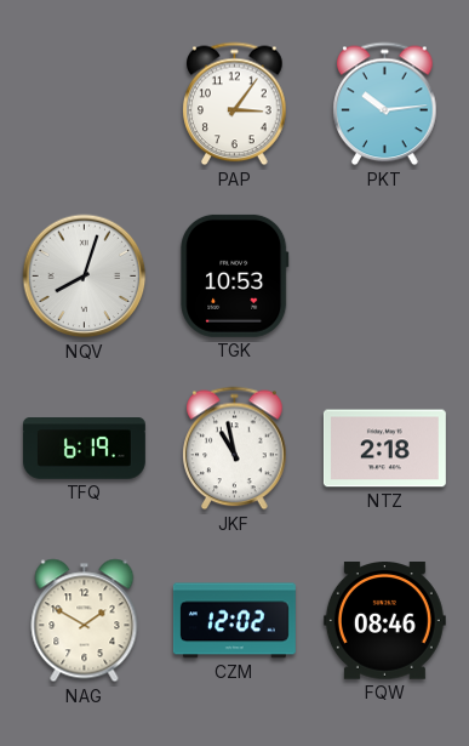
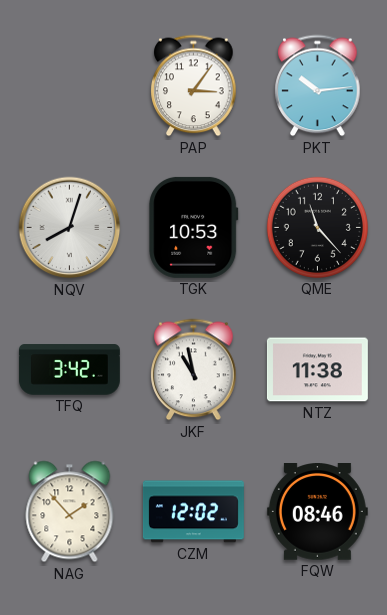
QME: none -> 11:23 (317, 227)
TFQ: 6:19 -> 3:42 (69, 370)
NTZ: 2:18 -> 11:38 (317, 370)
NAG: 1:50 -> 1:53 (70, 512)
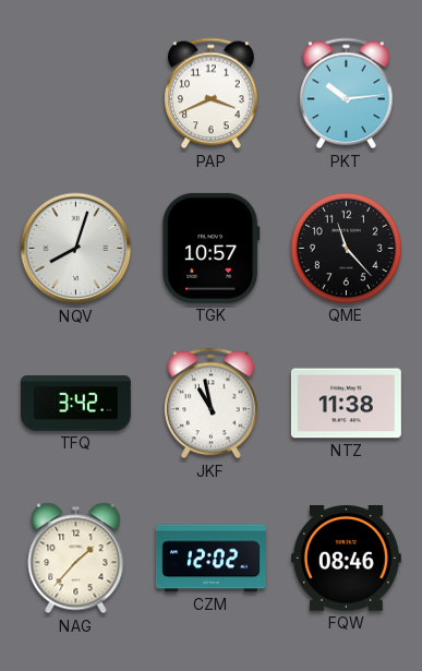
PAP: 3:06 -> 3:41 (212, 94)
TGK: 10:53 -> 10:57 (212, 248)
NAG: 1:53 -> 1:37 (76, 559)
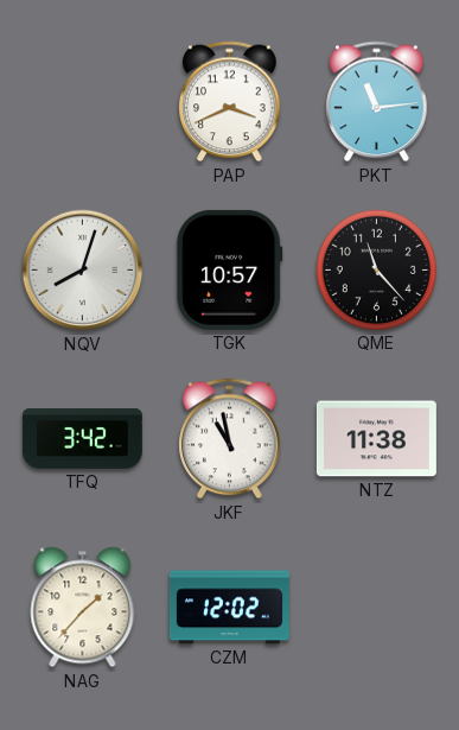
PKT: 10:14 -> 11:14 (377, 102)
FQW: 08:46 -> none (346, 559)
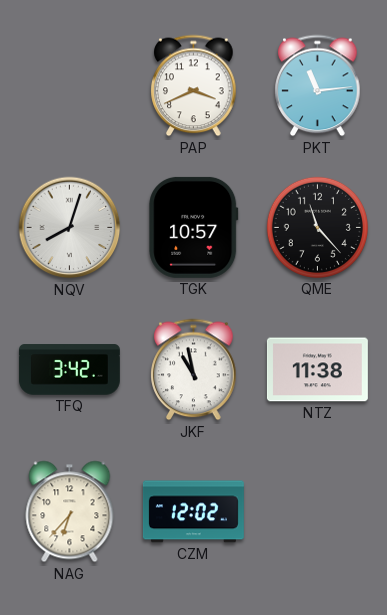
NAG: 1:37 -> 6:37 (70, 512)
